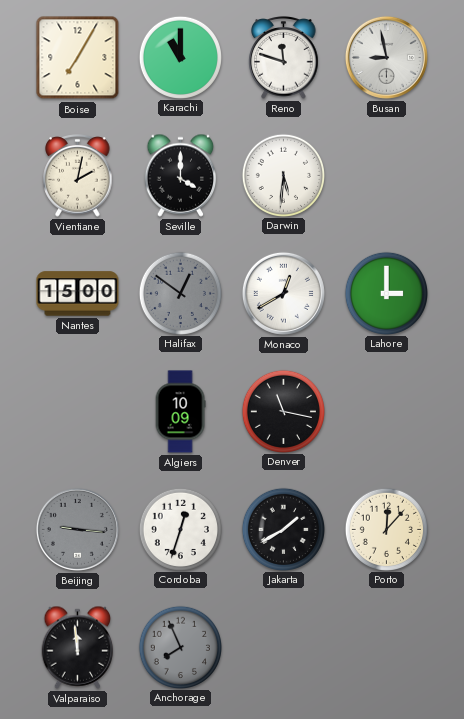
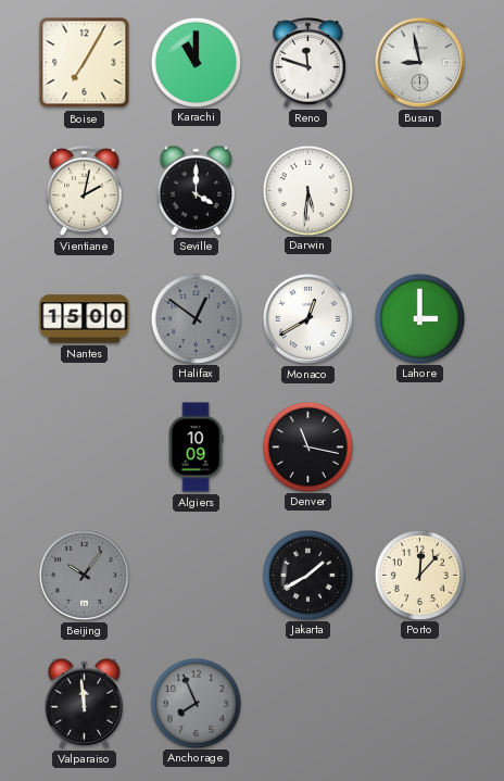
Beijing: 9:16 -> 10:06 (84, 575)
Cordoba: 12:33 -> none (180, 529)
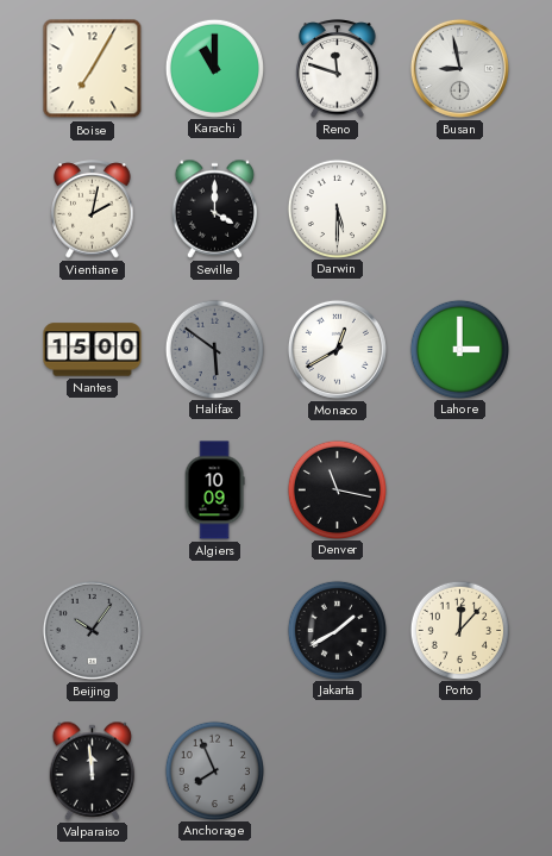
Darwin: 5:31 -> 5:30 (337, 208)
Halifax: 12:51 -> 5:51 (214, 349)
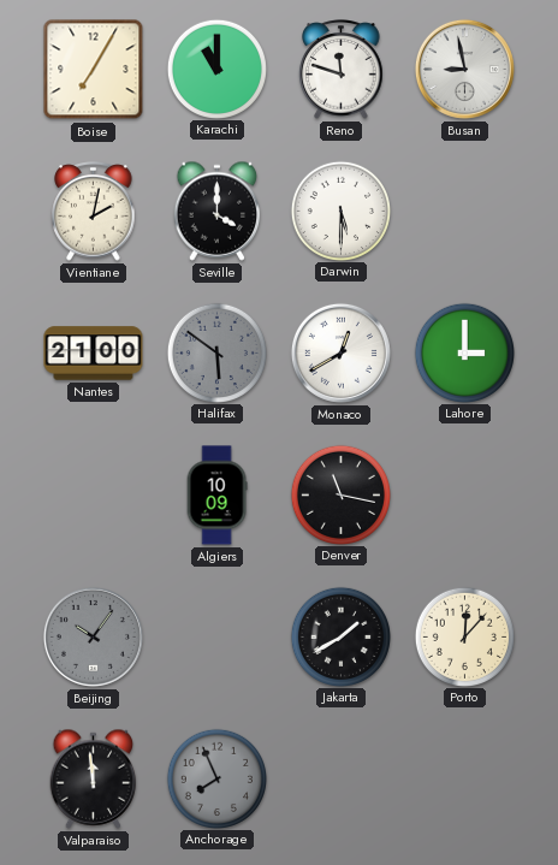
Nantes: 15:00 -> 21:00 (94, 354)
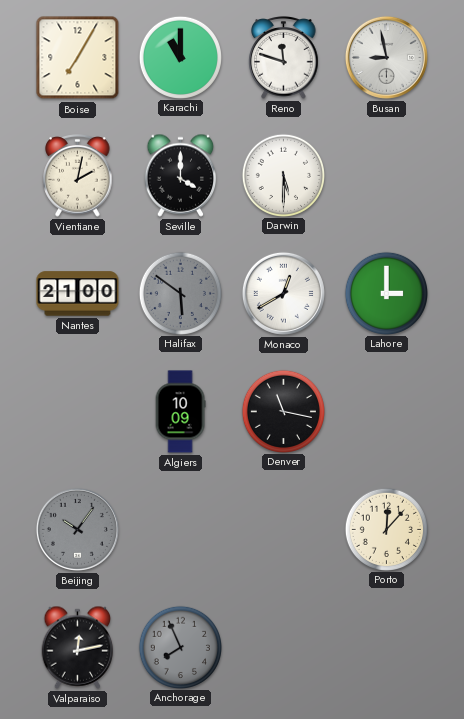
Jakarta: 1:40 -> none (340, 636)
Valparaiso: 11:59 -> 12:13 (78, 647)
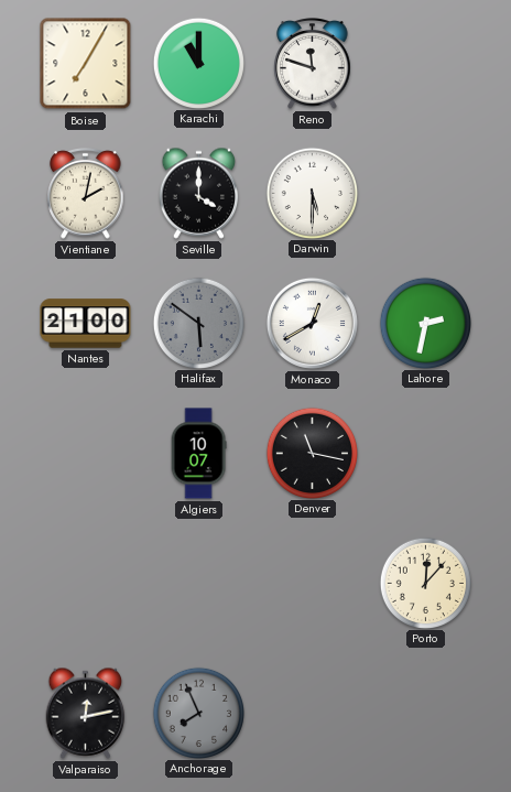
Busan: 8:58 -> none (386, 57)
Lahore: 3:00 -> 2:32 (425, 323)
Algiers: 10:09 -> 10:07 (198, 454)
Beijing: 10:06 -> none (77, 529)
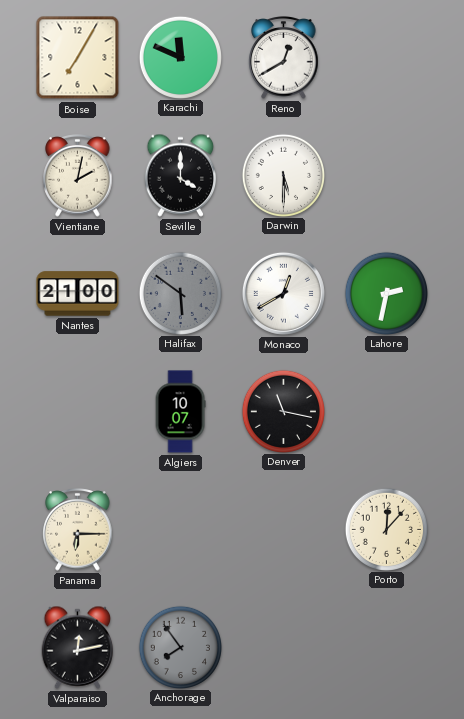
Karachi: 11:00 -> 11:49 (180, 57)
Reno: 11:48 -> 12:40 (284, 58)
Panama: none -> 6:15 (78, 530)
Anchorage: 7:56 -> 7:54 (180, 647)
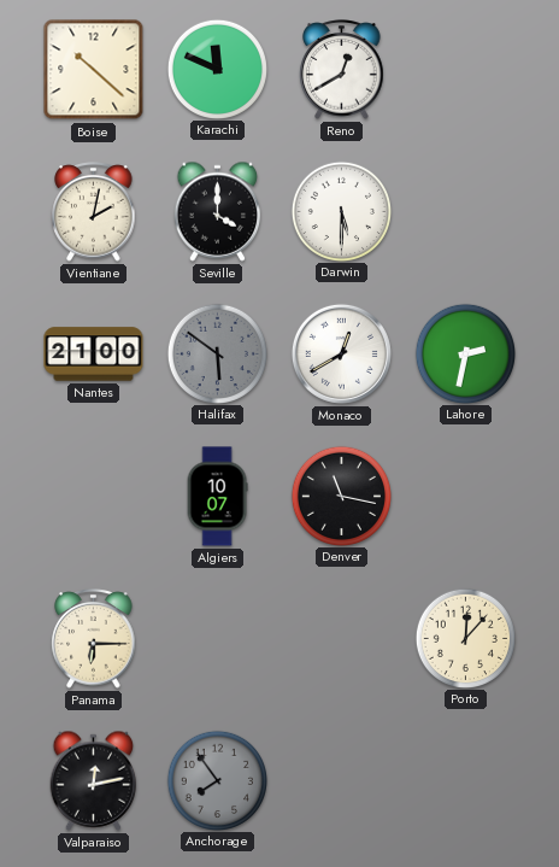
Boise: 7:05 -> 10:22 (94, 70)
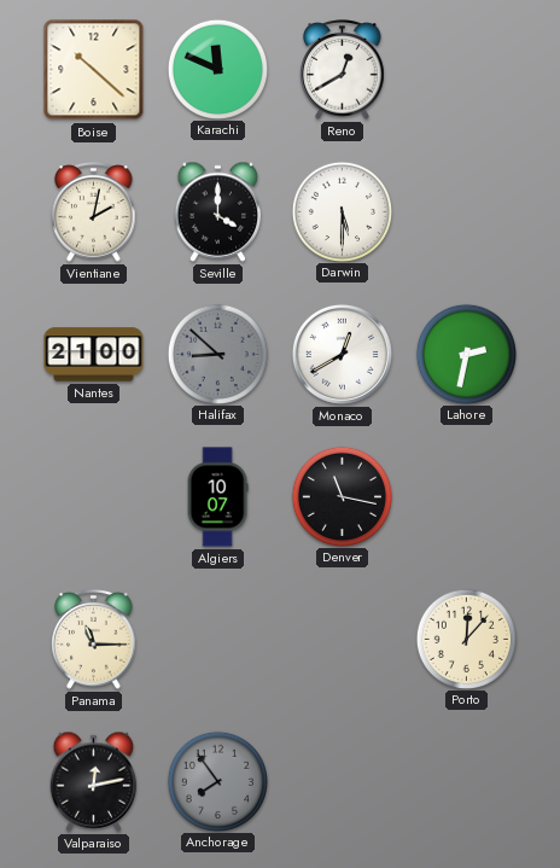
Halifax: 5:51 -> 8:52 (217, 354)
Panama: 6:15 -> 11:15 (94, 640)
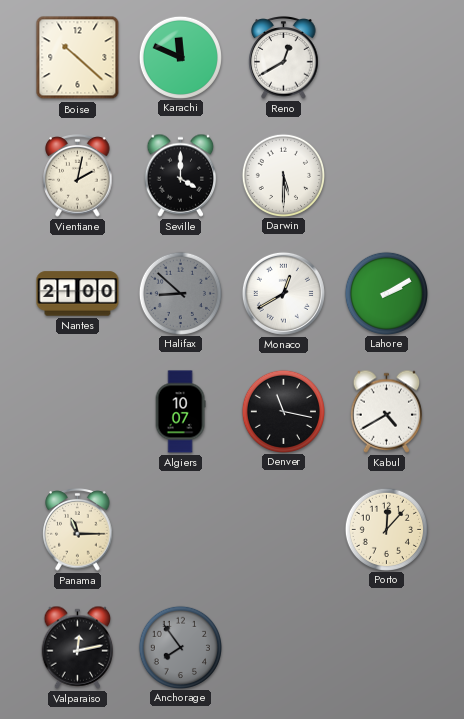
Lahore: 2:32 -> 2:10 (386, 293)
Kabul: none -> 4:40 (387, 411)
